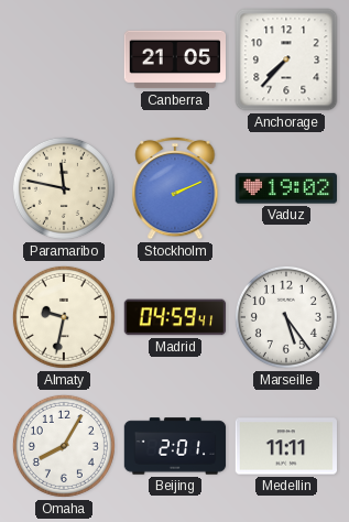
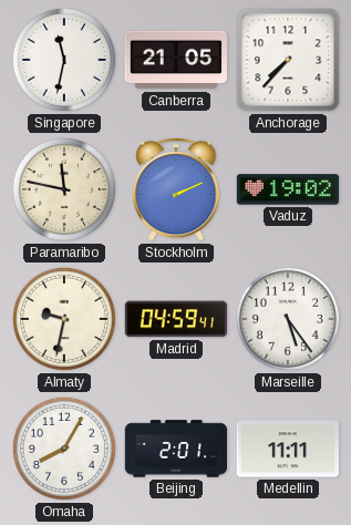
Singapore: none -> 11:32 (64, 60)
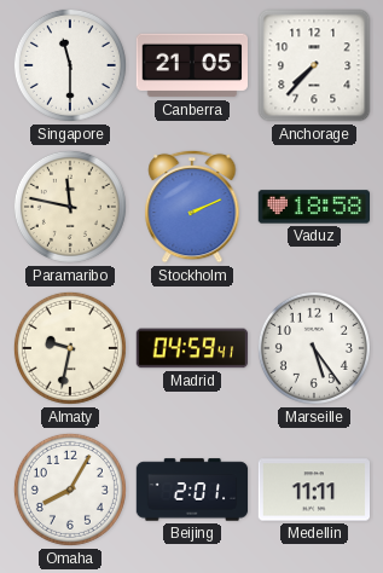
Singapore: 11:32 -> 11:30 (70, 65)
Vaduz: 19:02 -> 18:58 (313, 207)
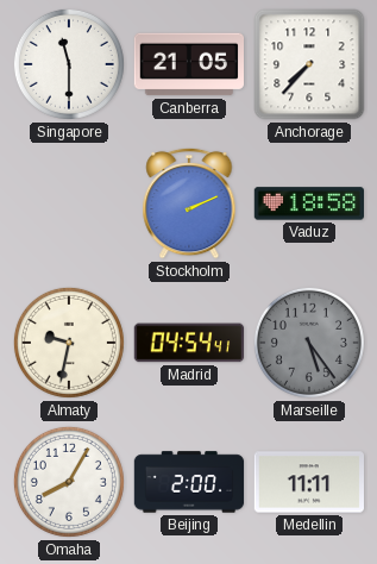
Paramaribo: 11:47 -> none (70, 207)
Madrid: 04:59 -> 04:54 (189, 343)
Marseille dial: white -> grey (309, 343)
Beijing: 2:01 -> 2:00 (189, 482)
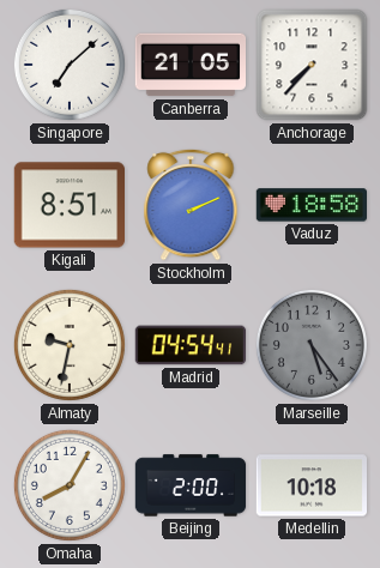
Singapore: 11:30 -> 7:08 (70, 65)
Kigali: none -> 8:51 (68, 205)
Medellin: 11:11 -> 10:18 (312, 485)
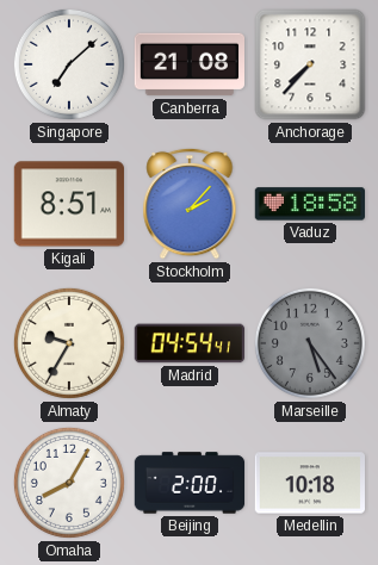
Canberra: 21:05 -> 21:08 (190, 64)
Stockholm: 2:11 -> 2:07 (190, 204)
Almaty: 9:32 -> 9:35 (69, 343)
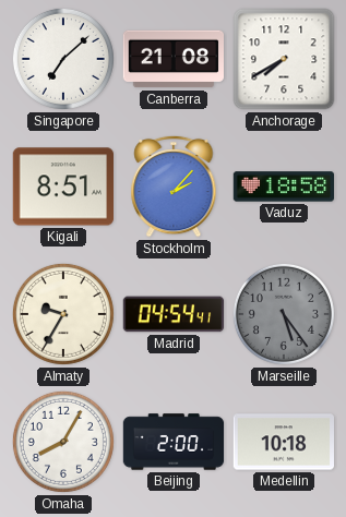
Anchorage: 7:37 -> 7:40 (284, 59)
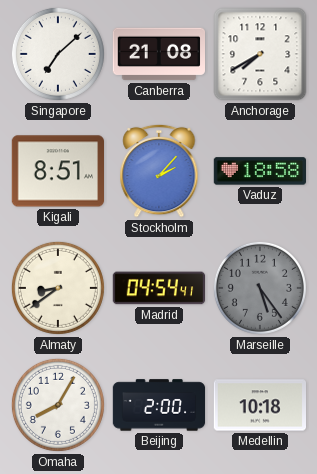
Almaty: 9:35 -> 8:39 (58, 288)
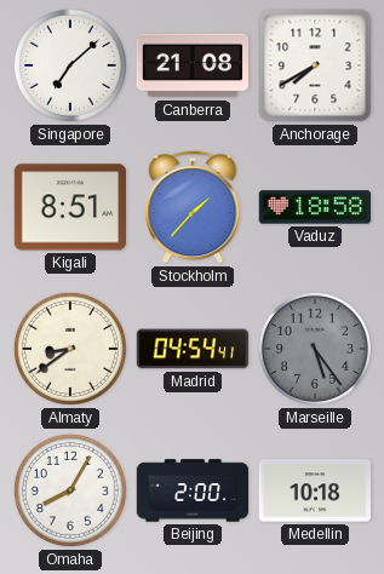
Stockholm: 2:07 -> 1:37 (193, 207)
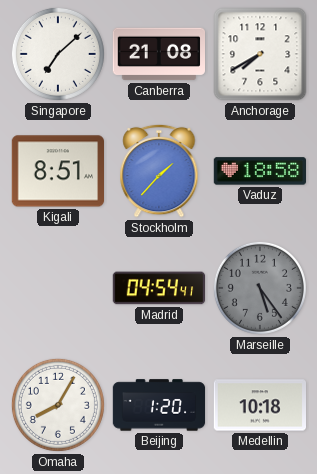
Almaty: 8:39 -> none (70, 349)
Beijing: 2:00 -> 1:20 (159, 405)
